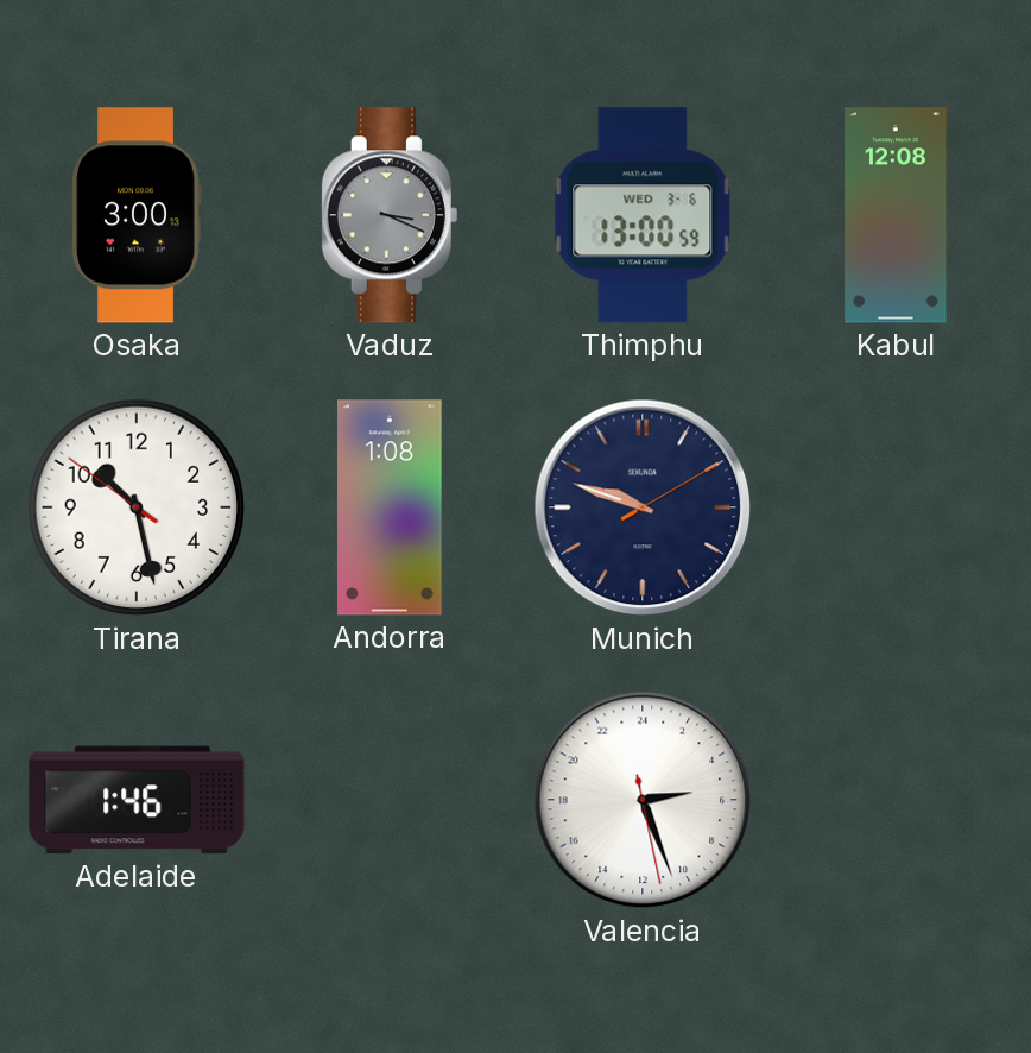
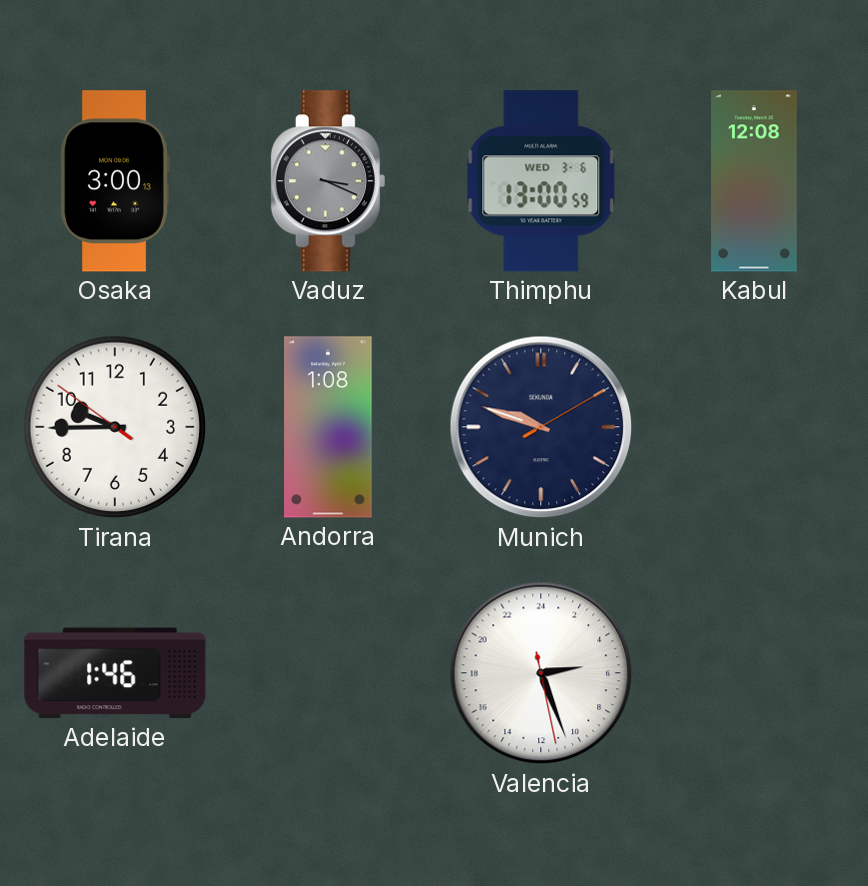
Tirana: 10:27 -> 9:44 (115, 427)
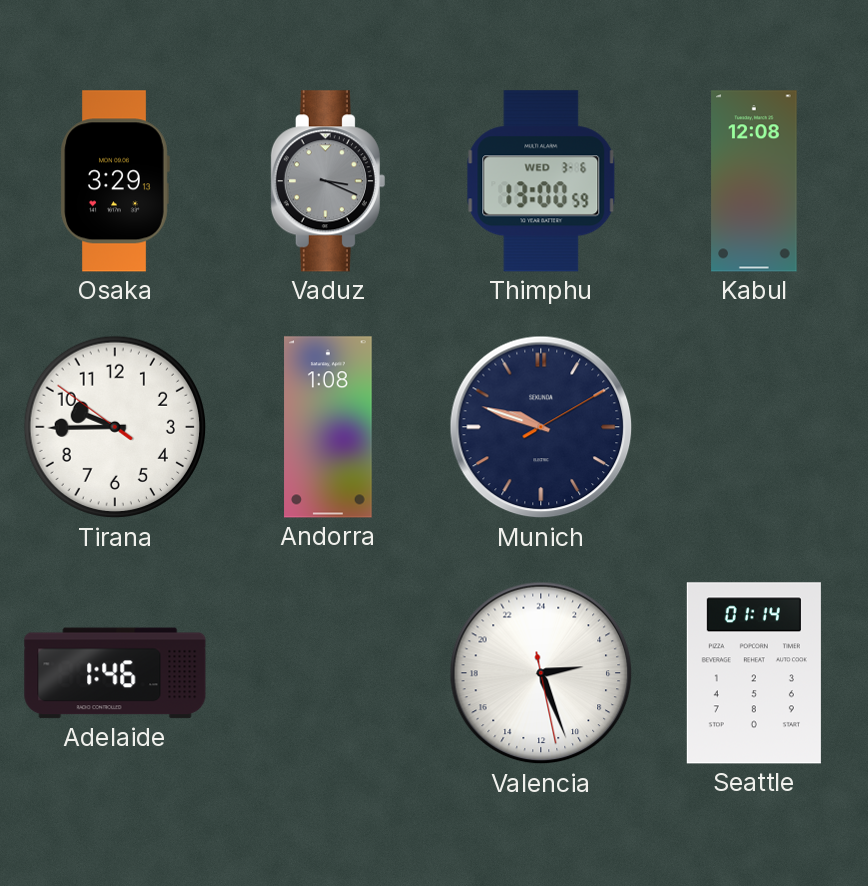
Osaka: 3:00 -> 3:29 (115, 181)
Seattle: none -> 01:14 (754, 673)
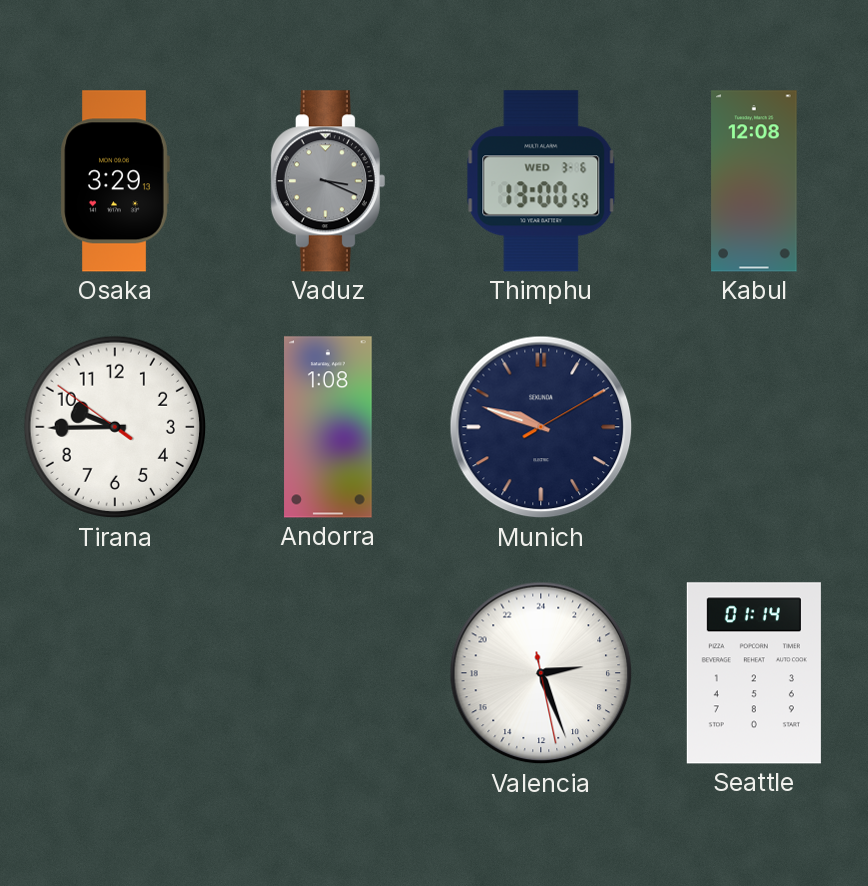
Adelaide: 1:46 -> none (115, 673)
